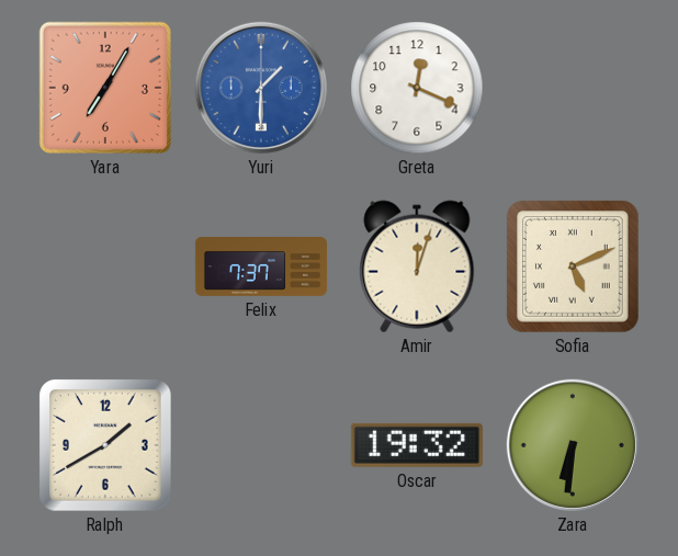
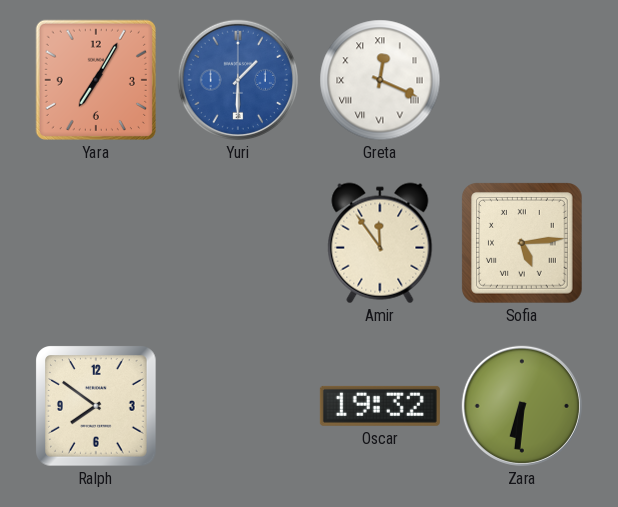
Greta numerals: Arabic -> Roman (380, 80)
Felix: 7:37 -> none (261, 268)
Amir: 12:03 -> 11:54 (380, 243)
Sofia: 5:11 -> 5:14 (522, 243)
Ralph: 1:40 -> 7:51 (96, 406)
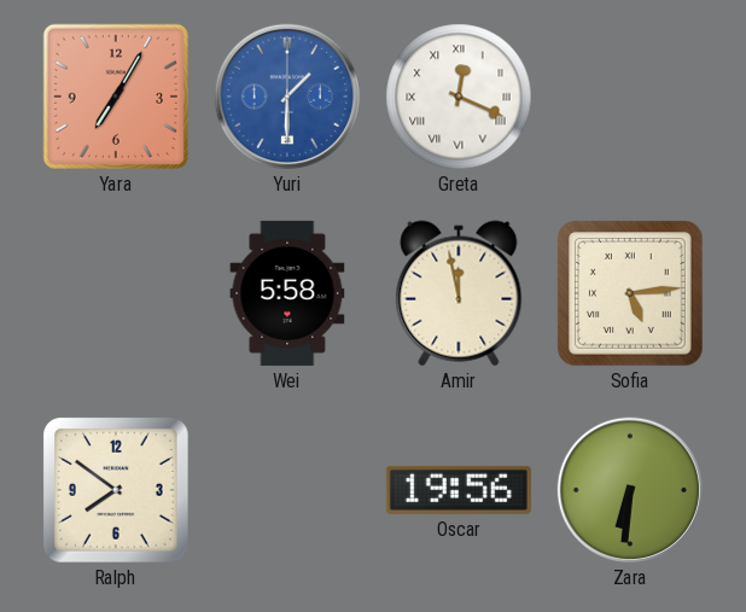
Wei: none -> 5:58 (287, 293)
Amir: 11:54 -> 11:58 (459, 293)
Oscar: 19:32 -> 19:56 (459, 490)
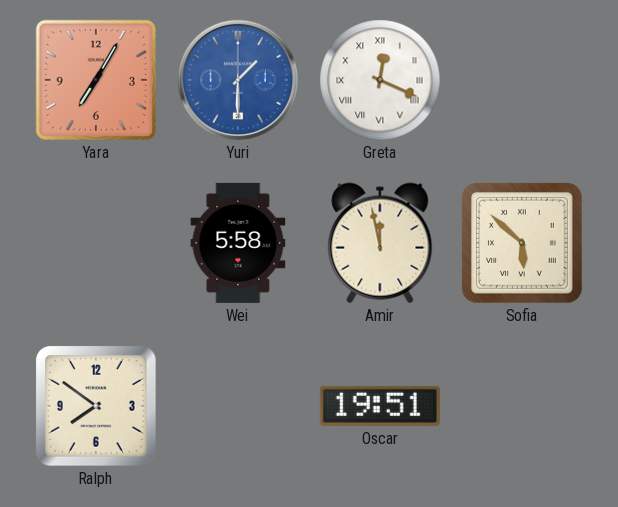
Sofia: 5:14 -> 5:52 (522, 243)
Oscar: 19:56 -> 19:51 (380, 406)
Zara: 6:31 -> none (630, 490)
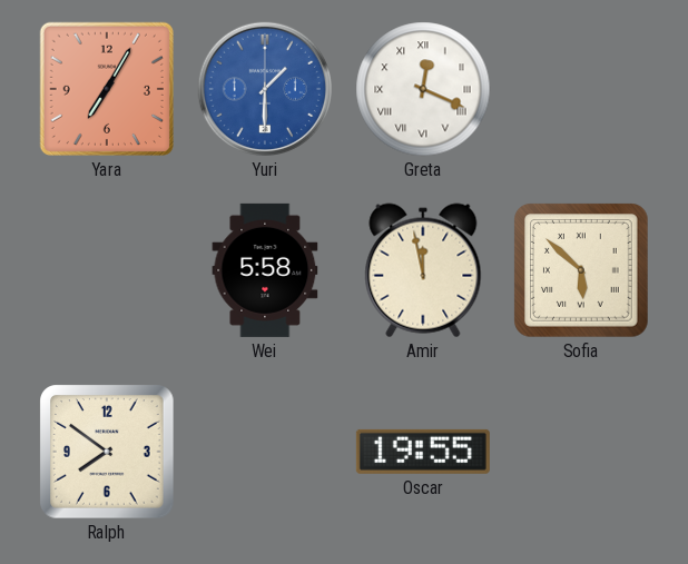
Oscar: 19:51 -> 19:55 (423, 452)
